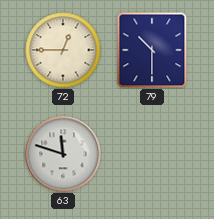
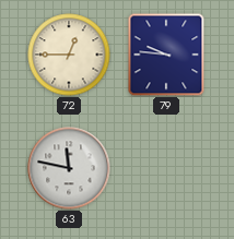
79: 10:30 -> 9:46 (166, 55)
63: 11:48 -> 11:47 (69, 168)
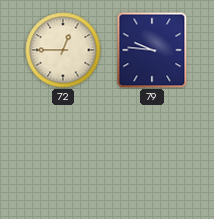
63: 11:47 -> none (69, 168)
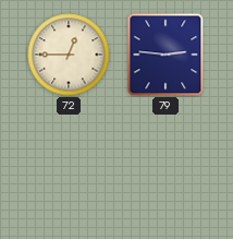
79: 9:46 -> 2:46 (165, 55)
